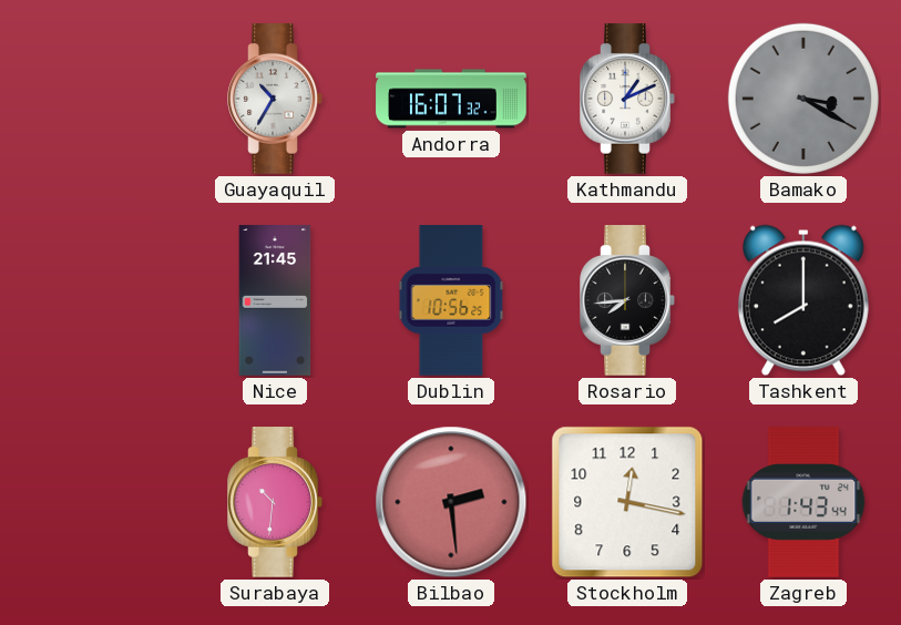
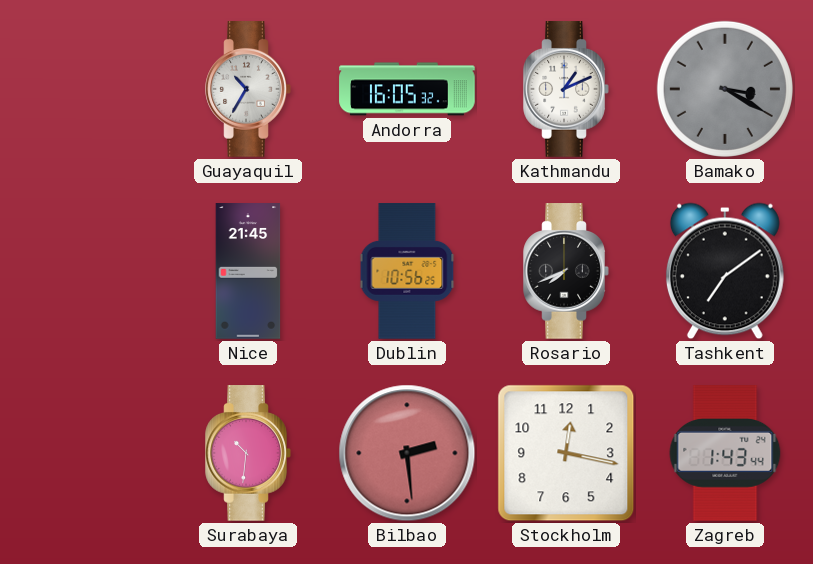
Andorra: 16:07 -> 16:05 (407, 89)
Rosario: 7:44 -> 7:41 (566, 271)
Tashkent: 8:00 -> 7:09 (725, 271)
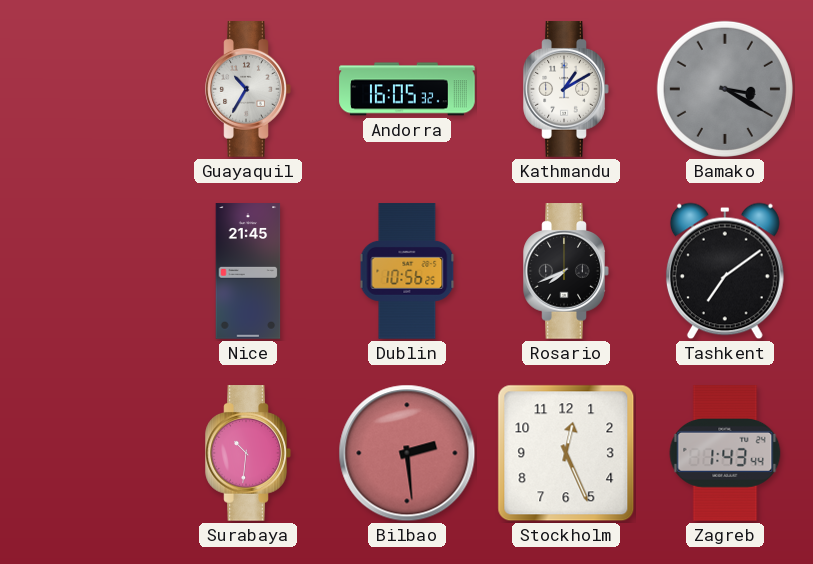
Kathmandu: 1:11 -> 1:10 (566, 89)
Stockholm: 12:17 -> 12:26 (566, 453)
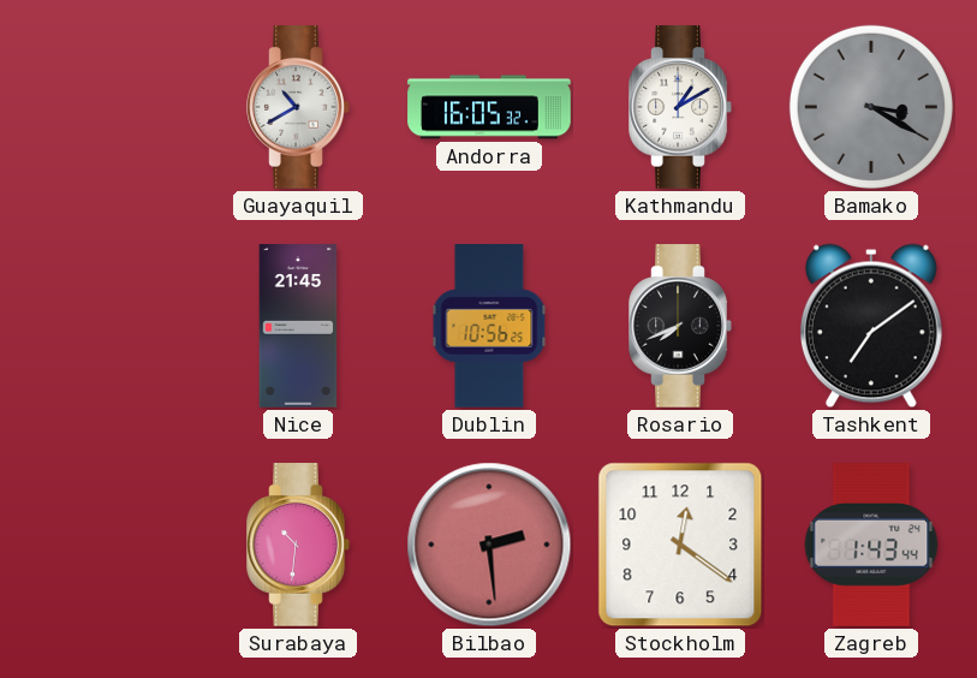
Guayaquil: 10:35 -> 10:40 (298, 107)
Stockholm: 12:26 -> 12:21 (680, 545)
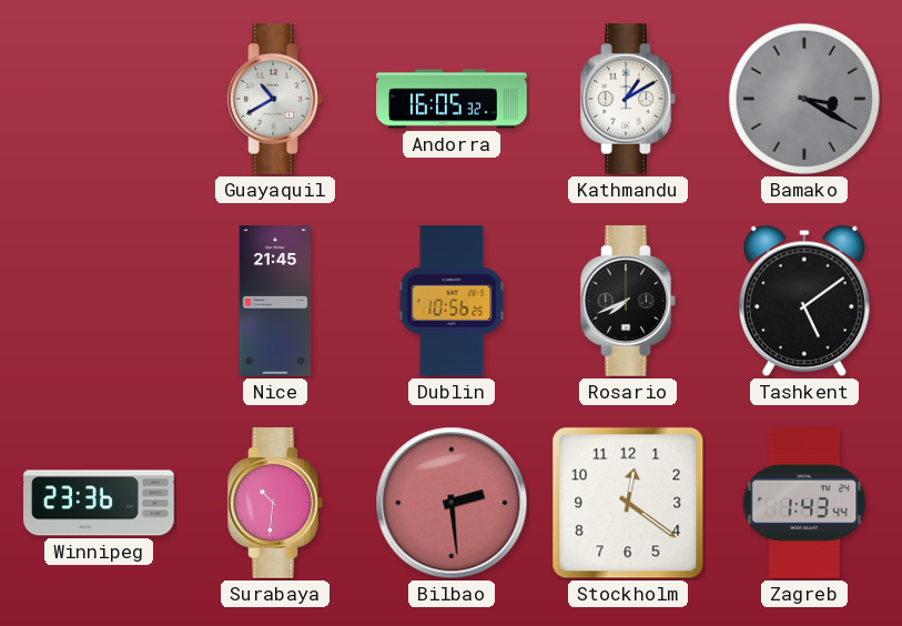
Tashkent: 7:09 -> 5:09 (804, 301)
Winnipeg: none -> 23:36 (99, 503)
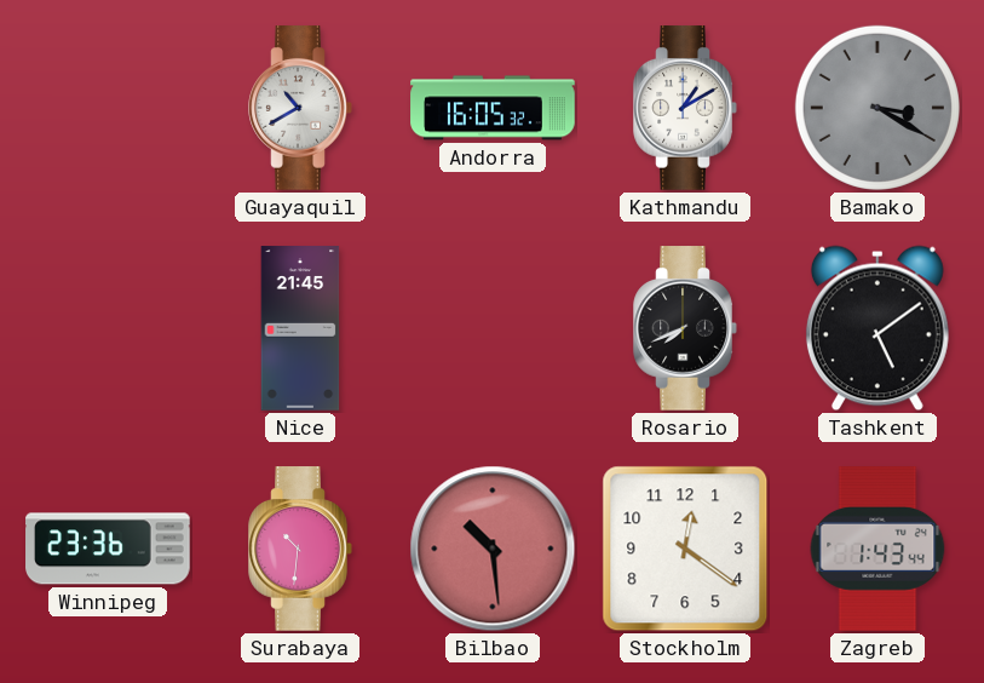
Dublin: 10:56 -> none (452, 301)
Bilbao: 2:29 -> 10:29 (493, 549)
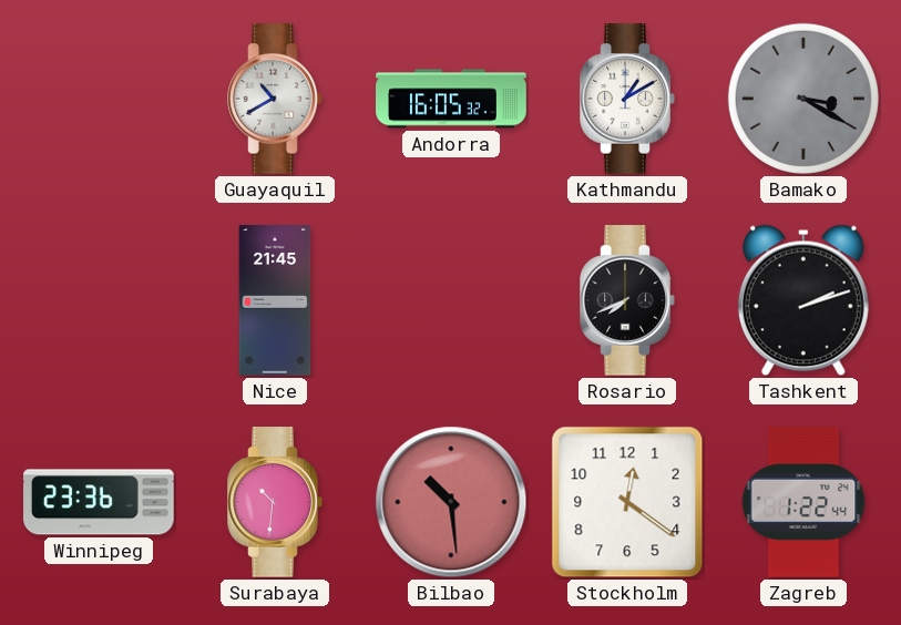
Tashkent: 5:09 -> 2:12 (803, 300)
Zagreb: 1:43 -> 1:22 (803, 503)
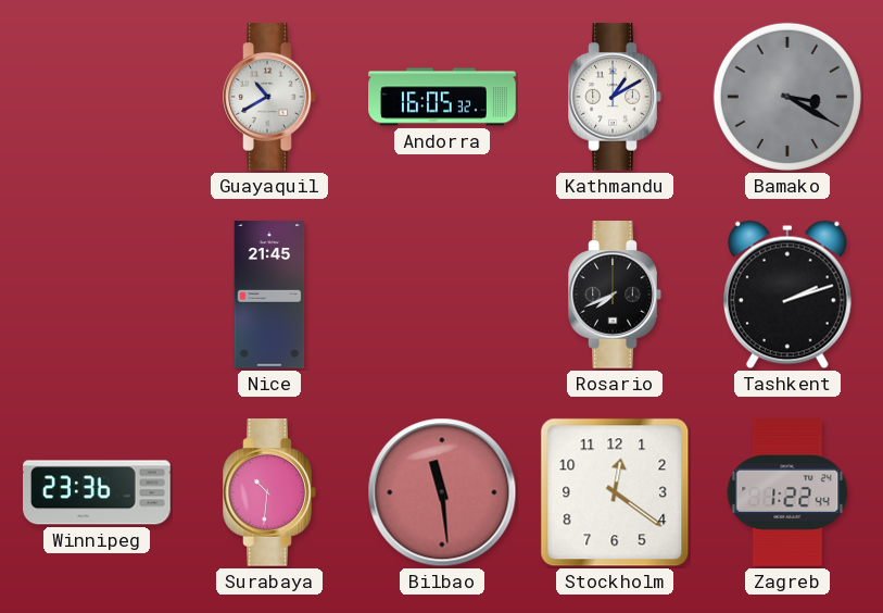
Bilbao: 10:29 -> 11:29 (442, 492)
